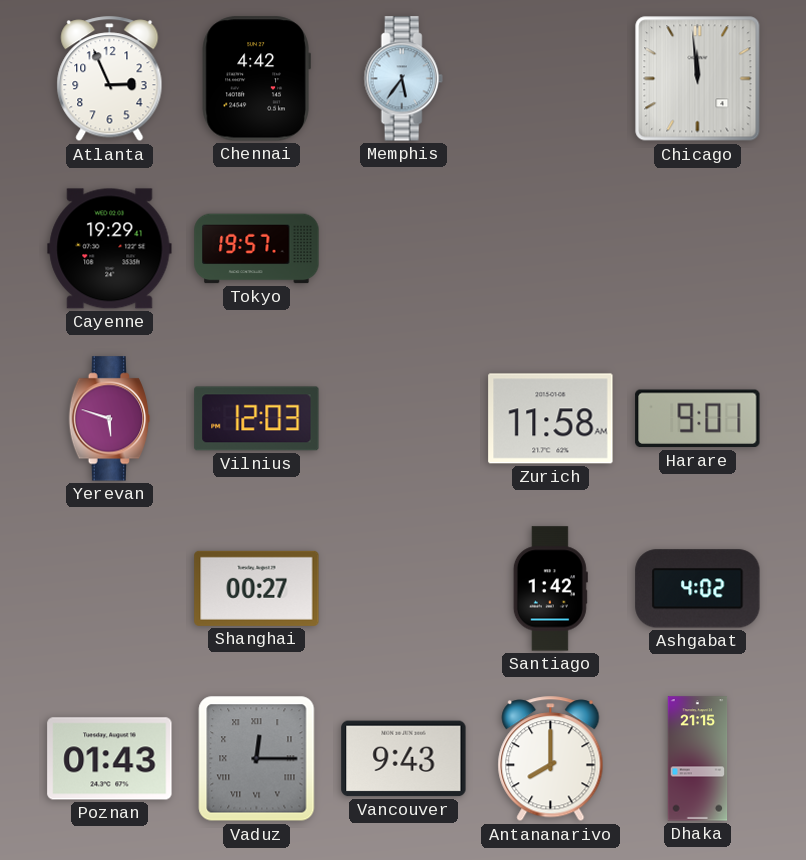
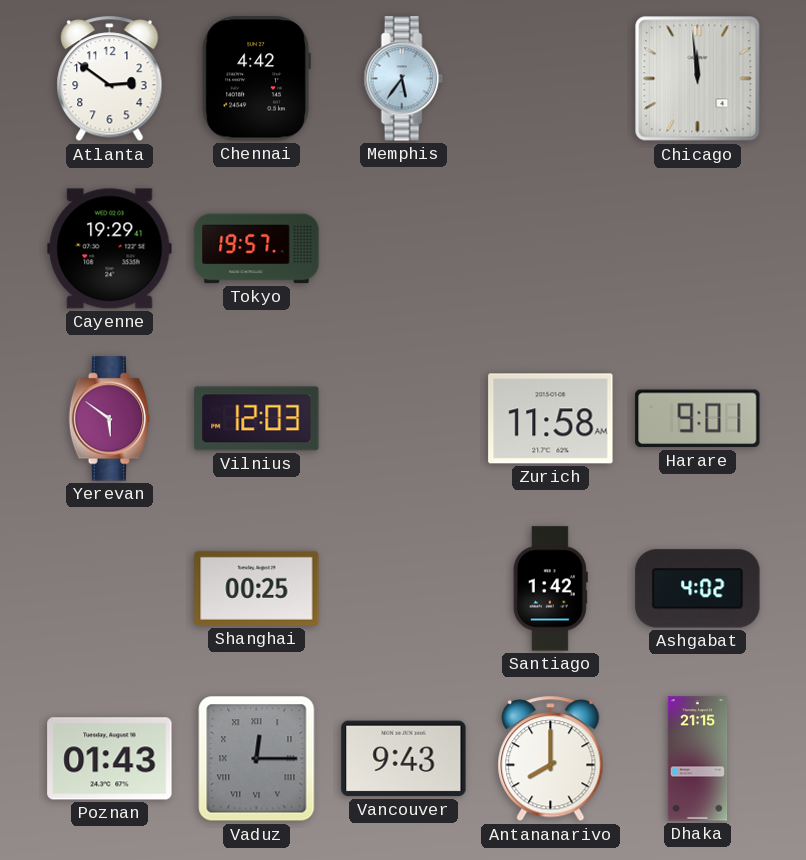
Atlanta: 2:56 -> 2:51 (110, 79)
Yerevan: 5:48 -> 5:51 (110, 419)
Shanghai: 00:27 -> 00:25 (257, 588)
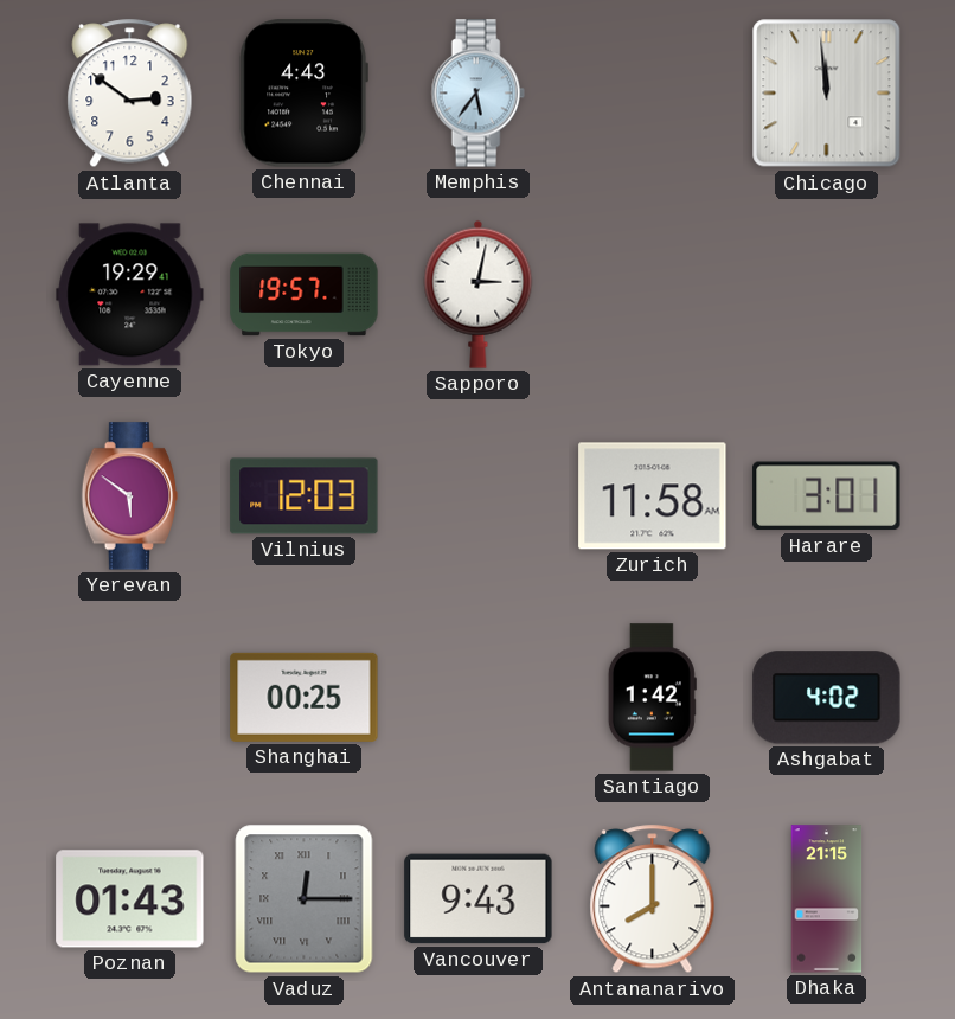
Chennai: 4:42 -> 4:43 (303, 94)
Sapporo: none -> 3:02 (479, 294)
Harare: 9:01 -> 3:01 (827, 496)
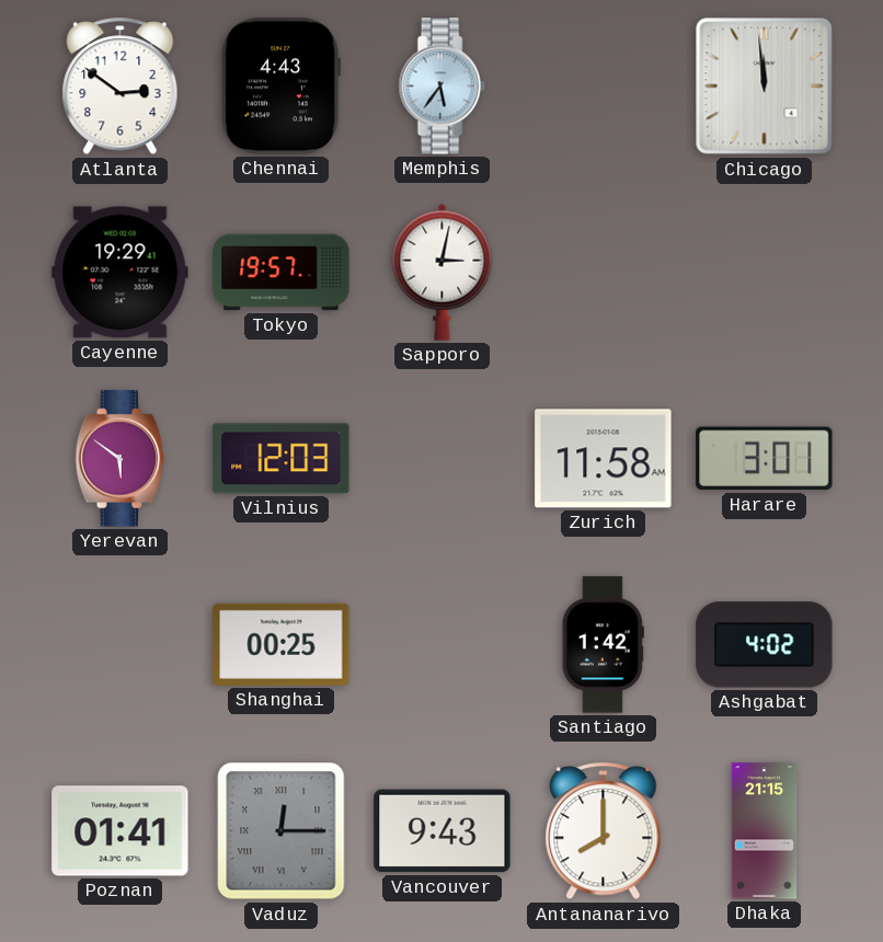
Poznan: 01:43 -> 01:41 (121, 831)
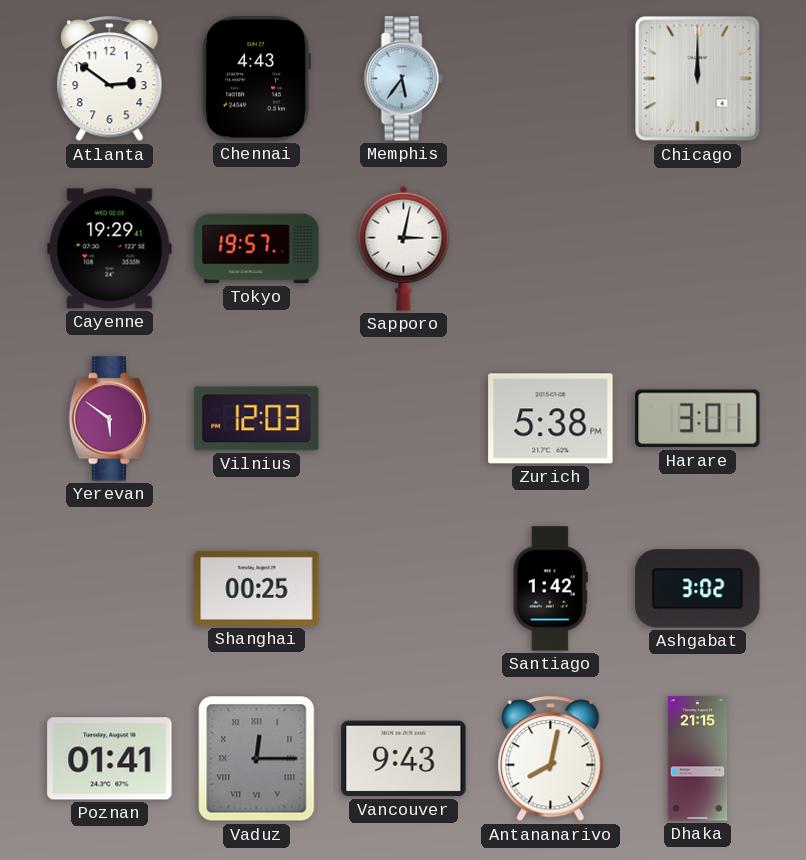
Chicago: 11:59 -> 12:00 (698, 79)
Zurich: 11:58 -> 5:38 (551, 419)
Ashgabat: 4:02 -> 3:02 (698, 589)
Antananarivo: 8:00 -> 8:02 (551, 759)
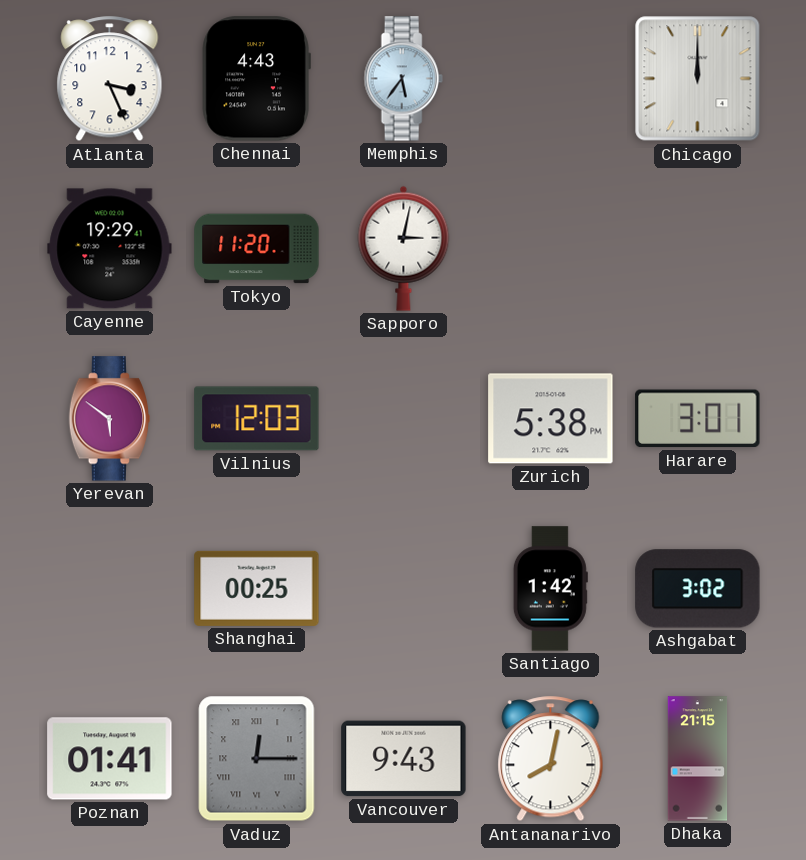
Atlanta: 2:51 -> 3:26 (110, 79)
Tokyo: 19:57 -> 11:20 (257, 249)
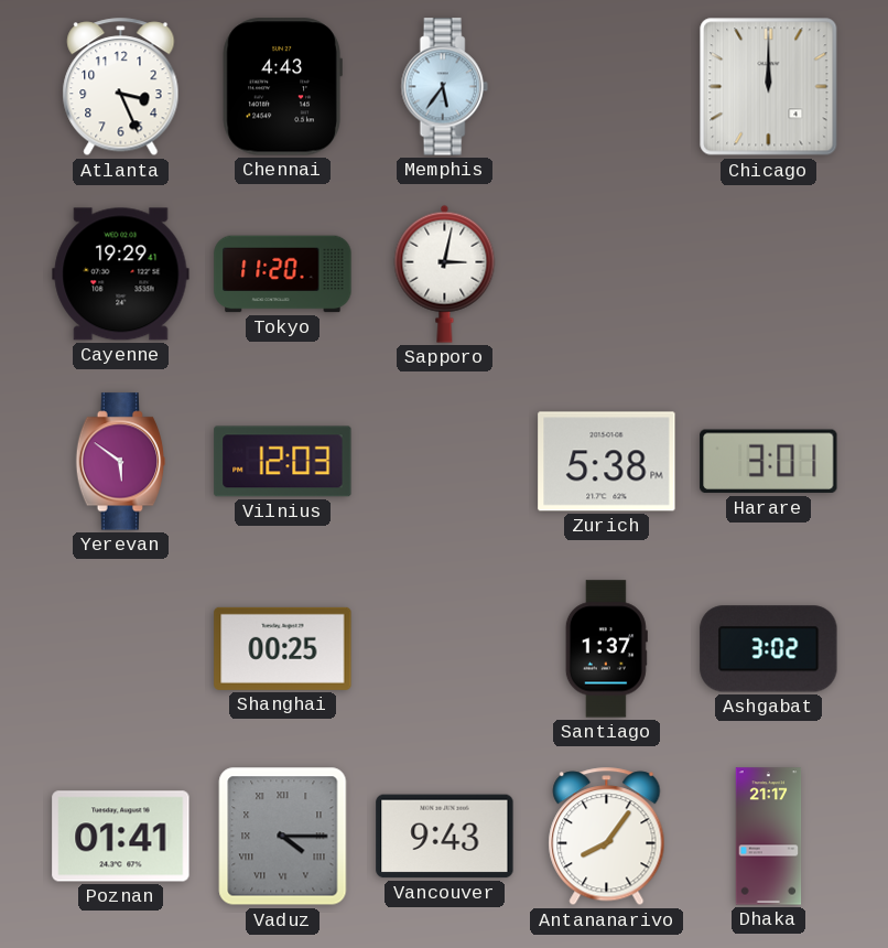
Santiago: 1:42 -> 1:37 (606, 649)
Vaduz: 12:15 -> 4:15 (283, 837)
Antananarivo: 8:02 -> 8:06 (607, 837)
Dhaka: 21:15 -> 21:17 (769, 837)
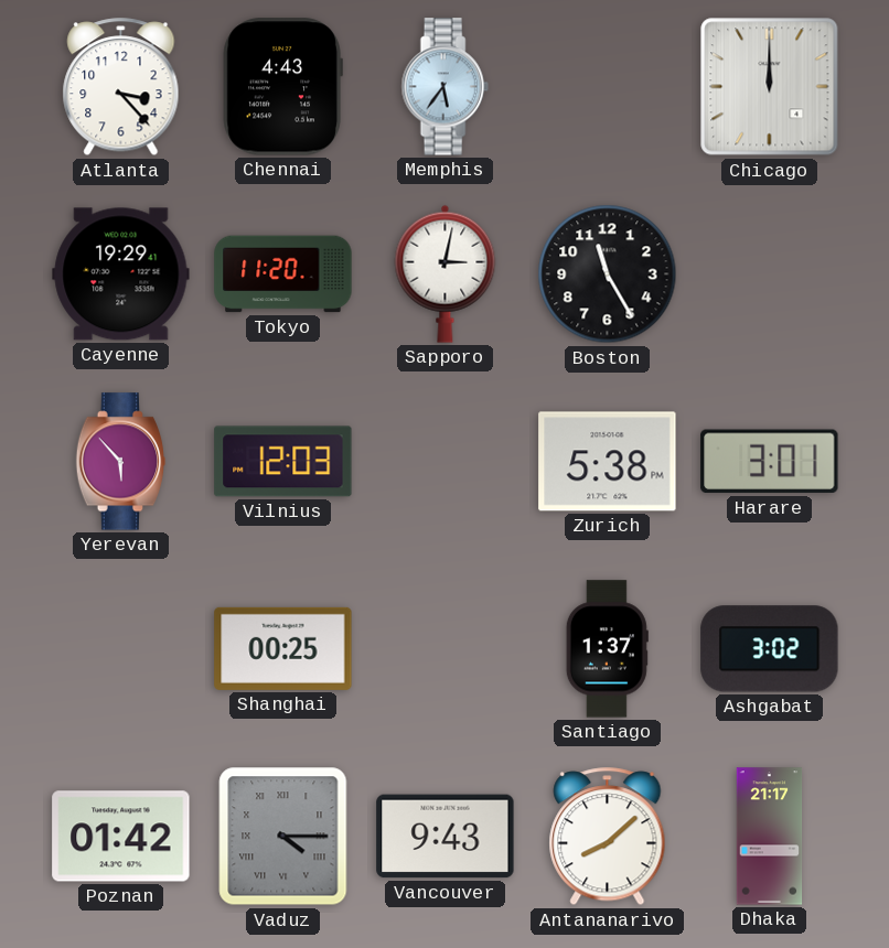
Atlanta: 3:26 -> 3:23 (121, 87)
Boston: none -> 11:25 (608, 274)
Yerevan: 5:51 -> 5:53 (121, 462)
Poznan: 01:41 -> 01:42 (121, 837)
Antananarivo: 8:06 -> 8:08 (608, 837)
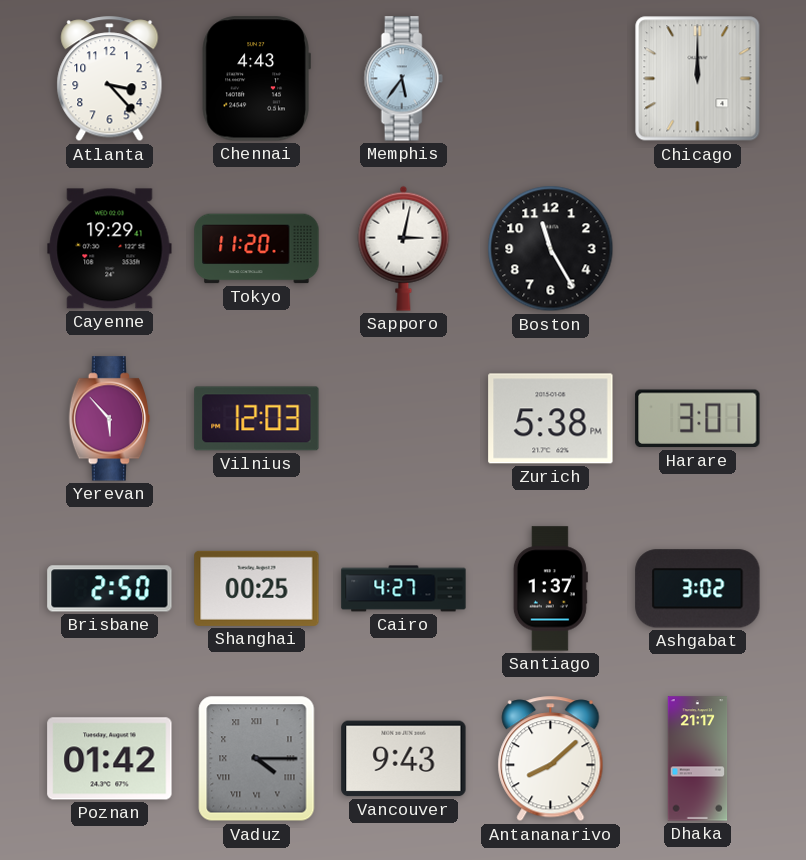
Brisbane: none -> 2:50 (110, 589)
Cairo: none -> 4:27 (404, 589)
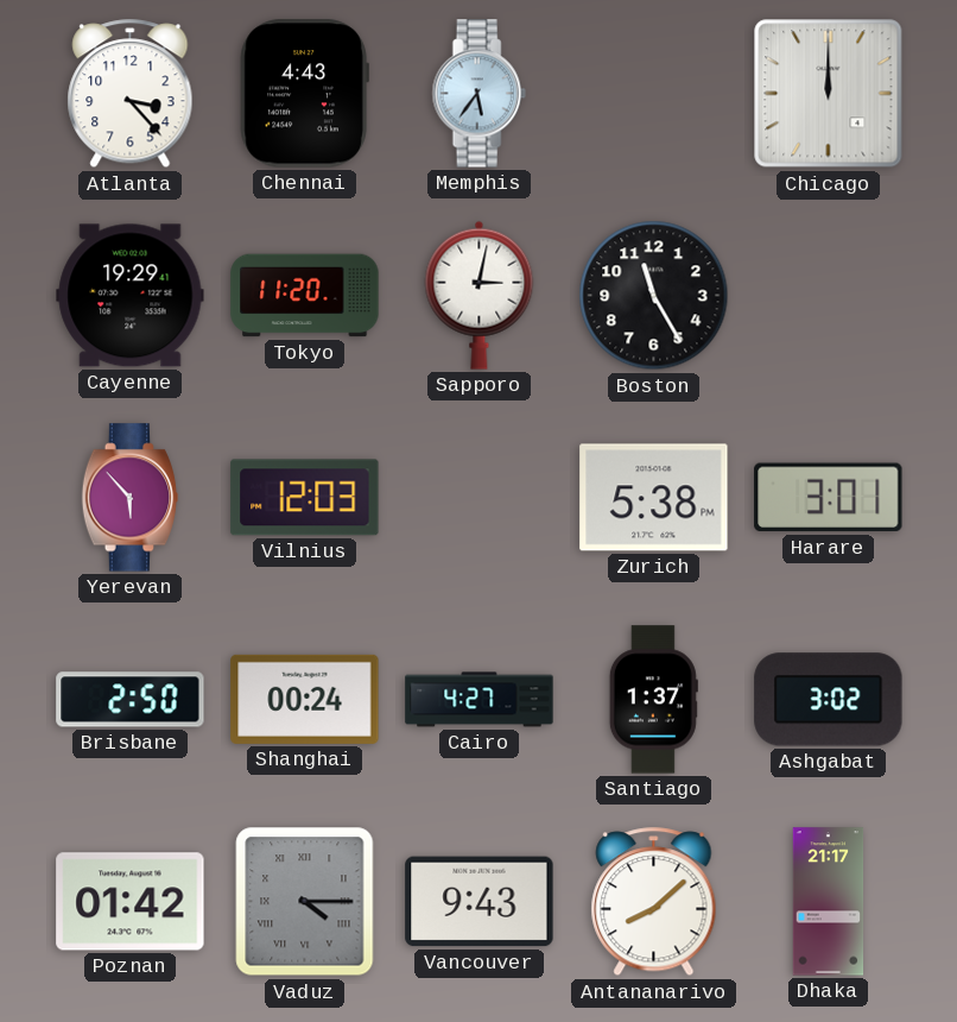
Shanghai: 00:25 -> 00:24 (305, 699)
